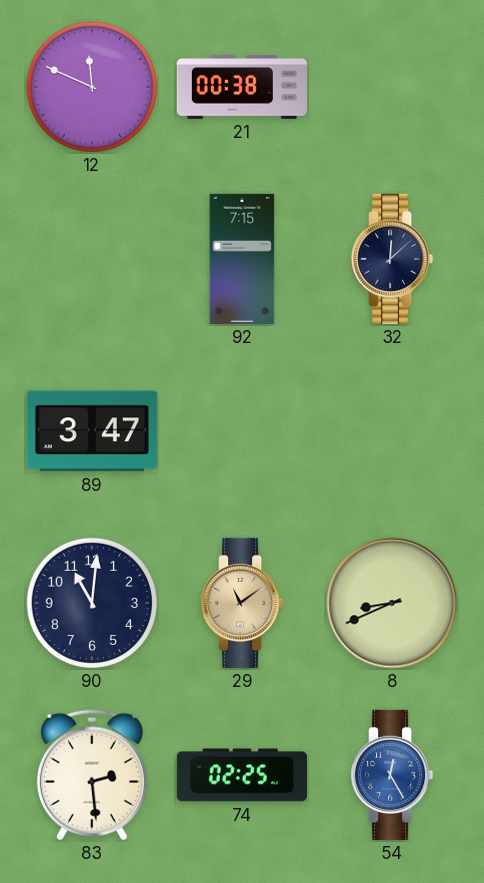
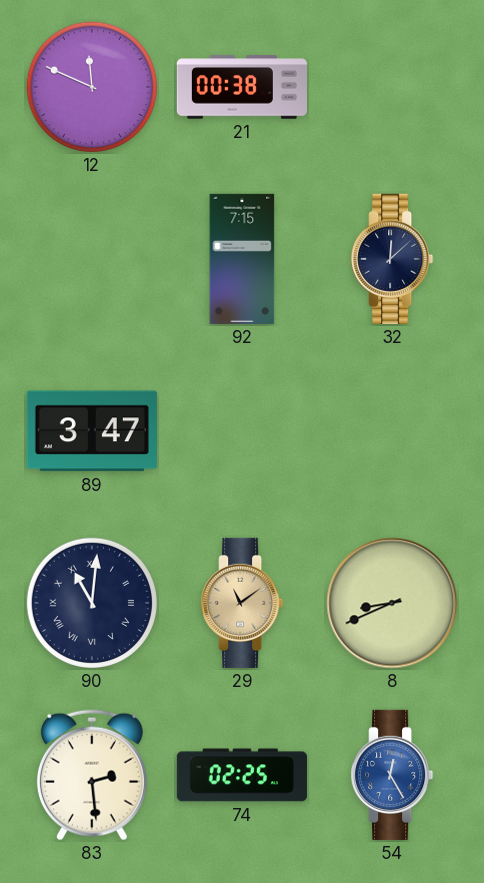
90 numerals: Arabic -> Roman (92, 603)
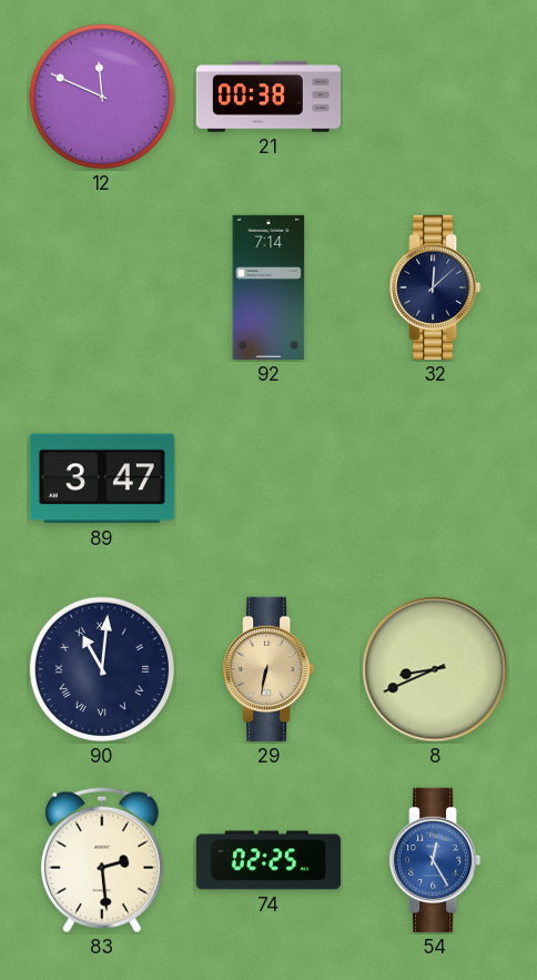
92: 7:15 -> 7:14 (268, 287)
29: 11:09 -> 6:32 (268, 669)
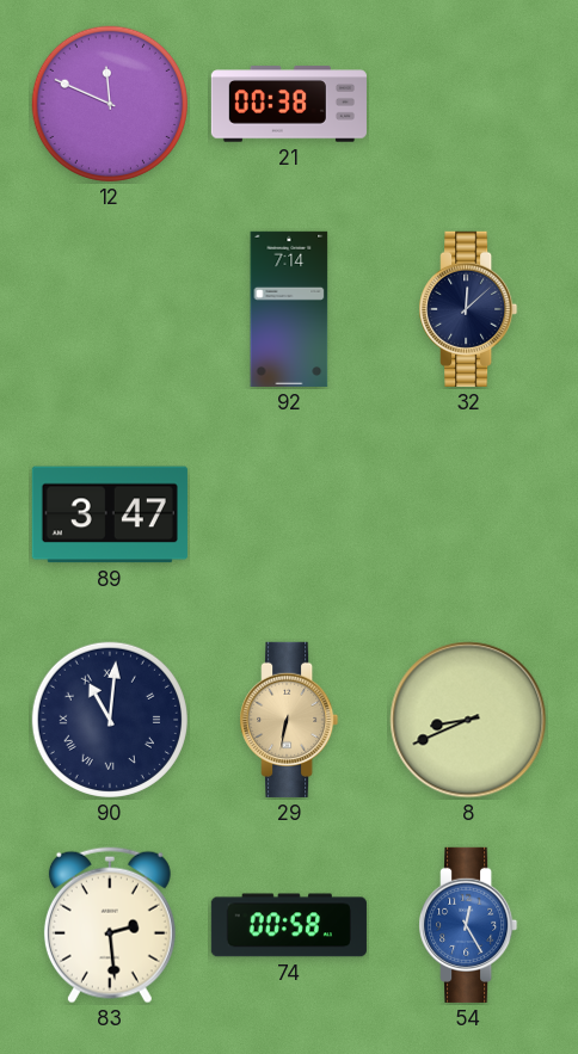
74: 02:25 -> 00:58 (289, 925)
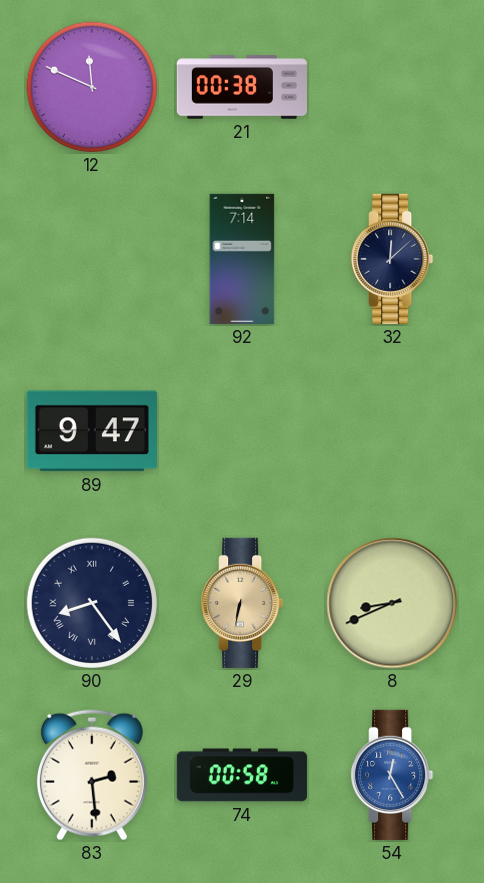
89: 3:47 -> 9:47 (92, 431)
90: 11:01 -> 8:24 (92, 603)
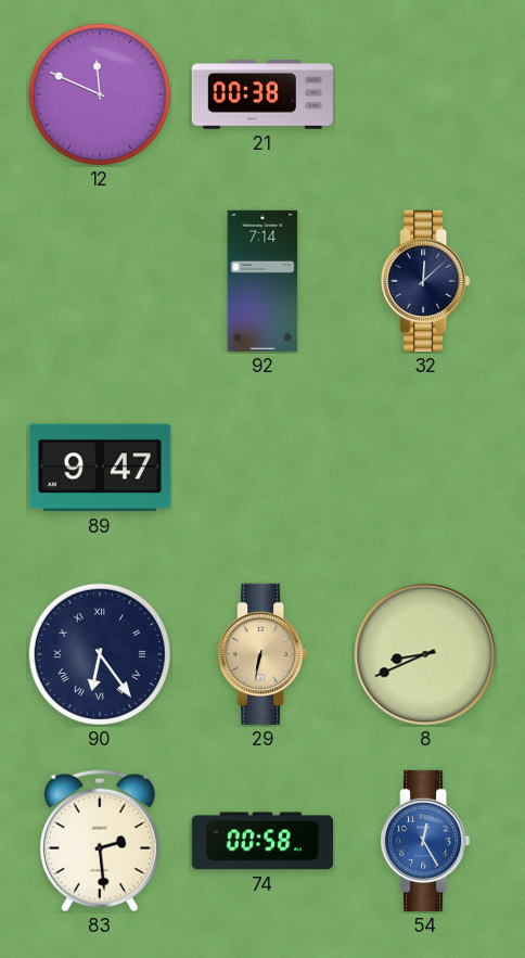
90: 8:24 -> 6:24 (100, 654)
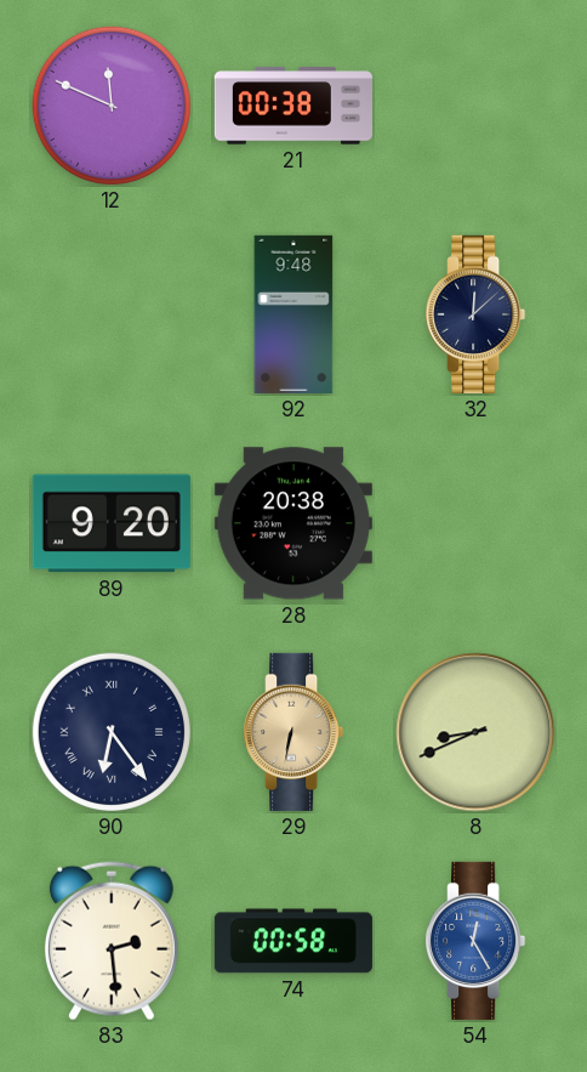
92: 7:14 -> 9:48 (293, 314)
89: 9:47 -> 9:20 (112, 523)
28: none -> 20:38 (293, 523)
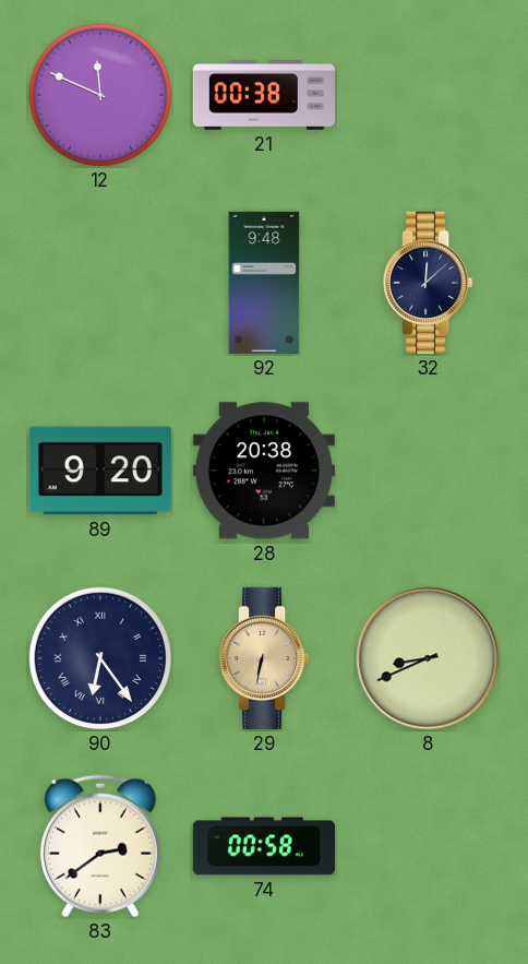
83: 2:29 -> 2:39 (100, 846)
54: 12:25 -> none (475, 941)
